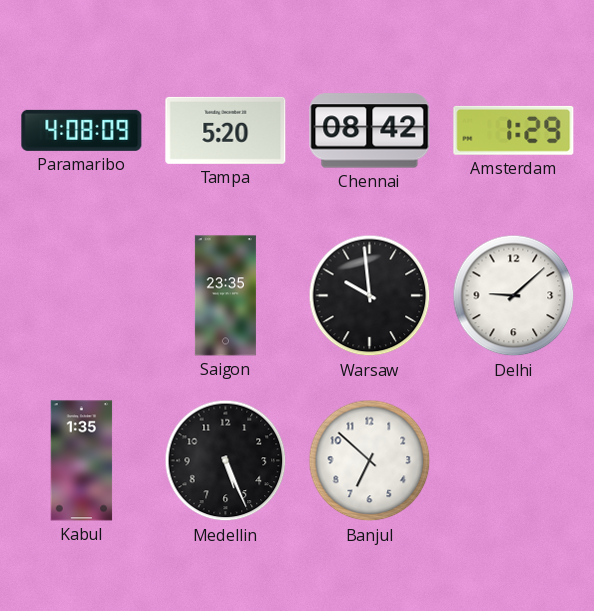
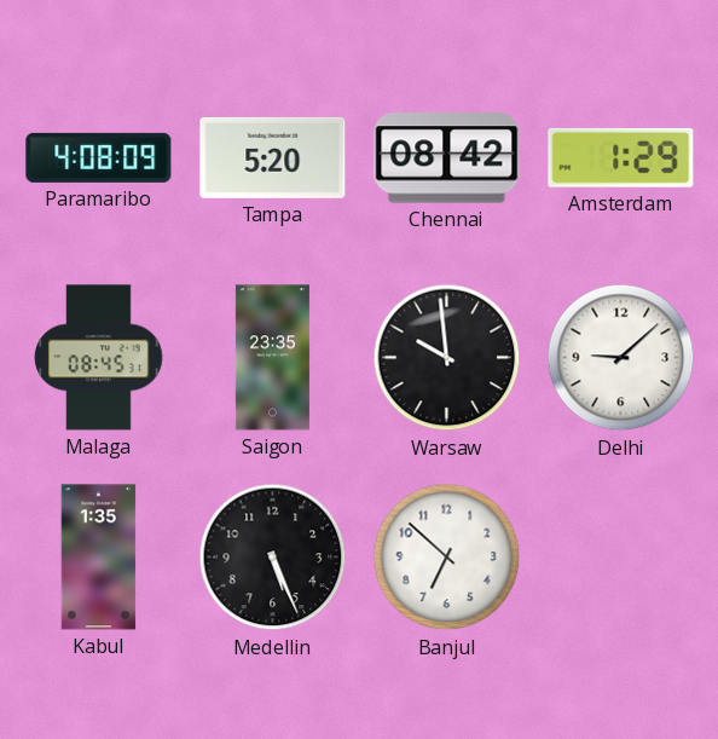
Malaga: none -> 08:45 (99, 358)
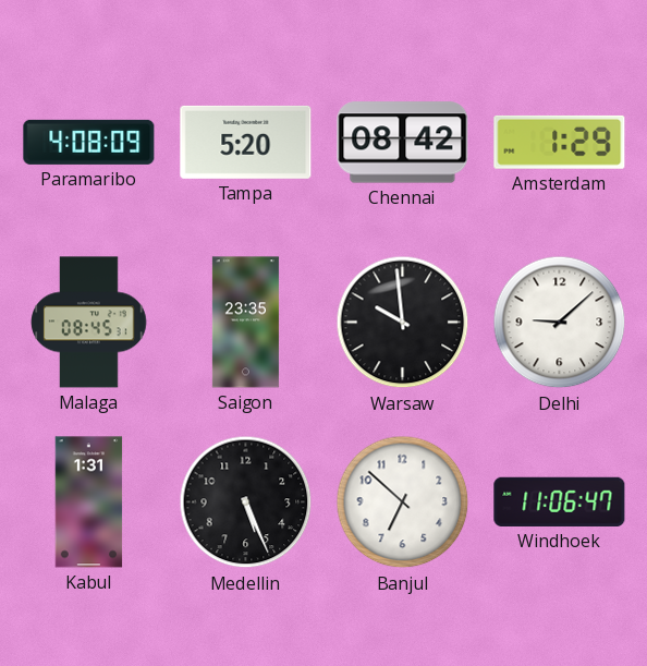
Kabul: 1:35 -> 1:31 (89, 502)
Windhoek: none -> 11:06 (560, 501)
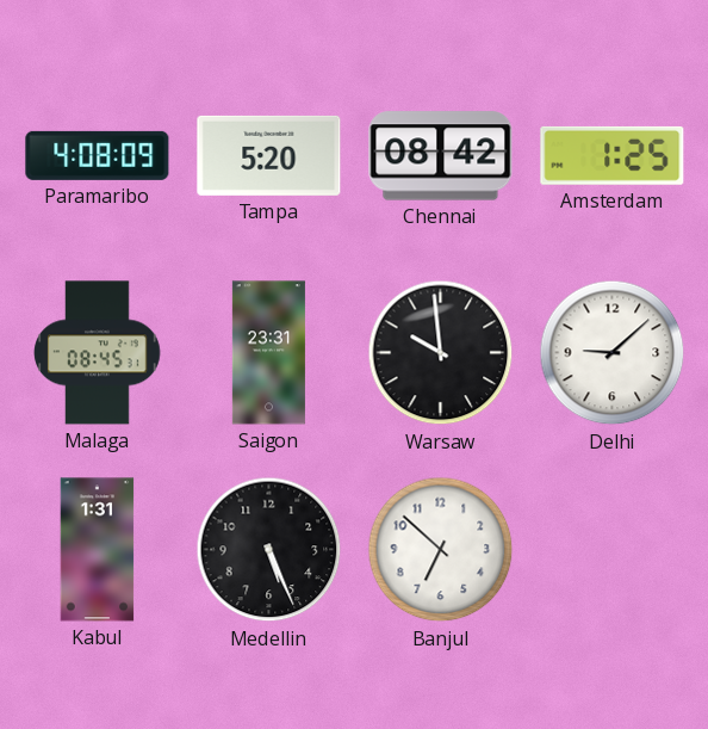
Amsterdam: 1:29 -> 1:25 (613, 155)
Saigon: 23:35 -> 23:31 (268, 353)
Windhoek: 11:06 -> none (560, 501)
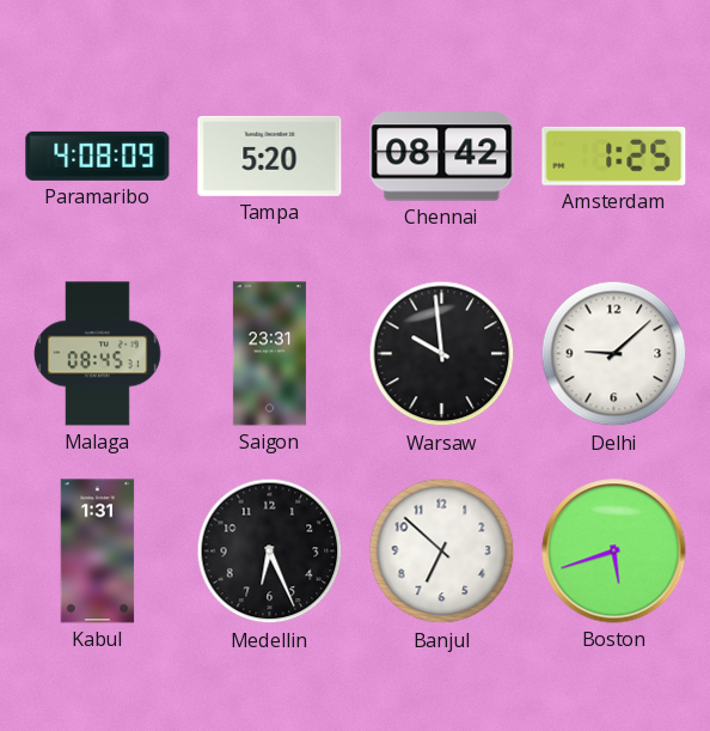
Medellin: 5:26 -> 6:26 (270, 552)
Boston: none -> 5:42 (614, 552)
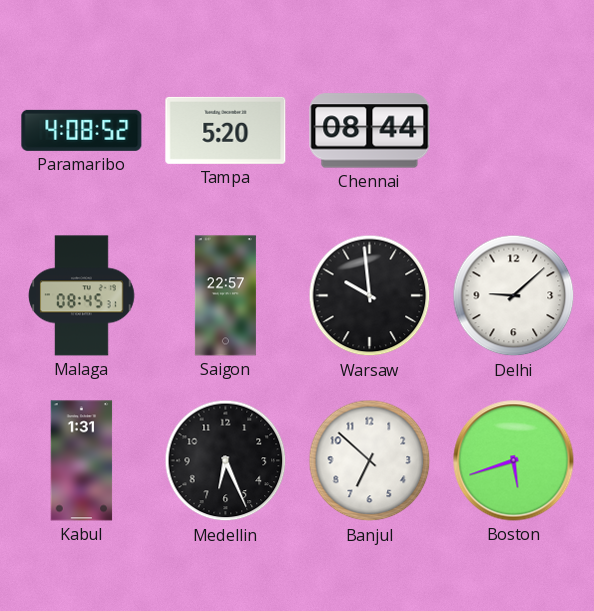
Paramaribo: 4:08:09 -> 4:08:52 (82, 130)
Chennai: 08:42 -> 08:44 (370, 131)
Amsterdam: 1:25 -> none (614, 156)
Saigon: 23:31 -> 22:57 (225, 296)
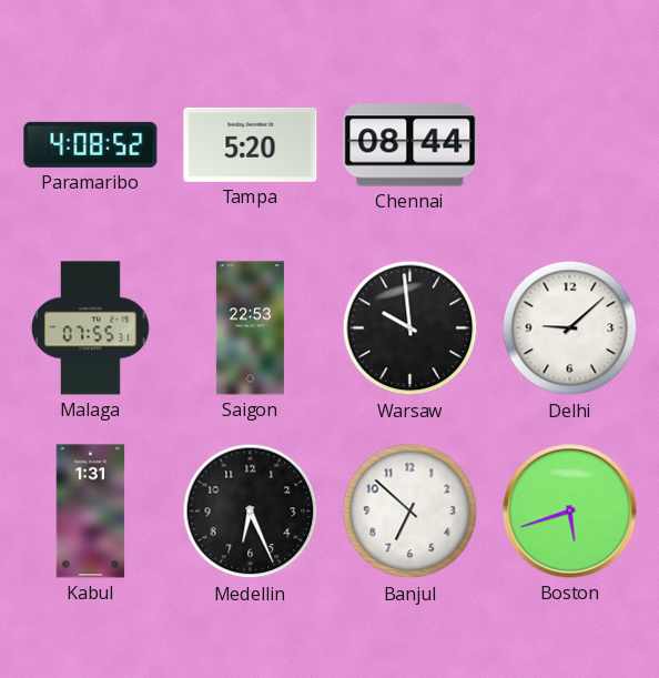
Malaga: 08:45 -> 07:55 (91, 328)
Saigon: 22:57 -> 22:53 (250, 328)
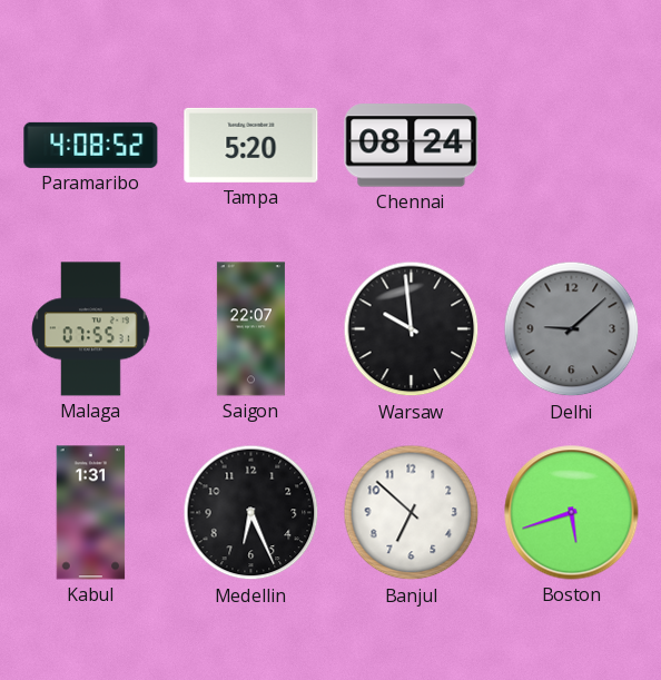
Chennai: 08:44 -> 08:24 (412, 146)
Saigon: 22:53 -> 22:07 (250, 329)
Delhi dial: white -> grey (572, 329)
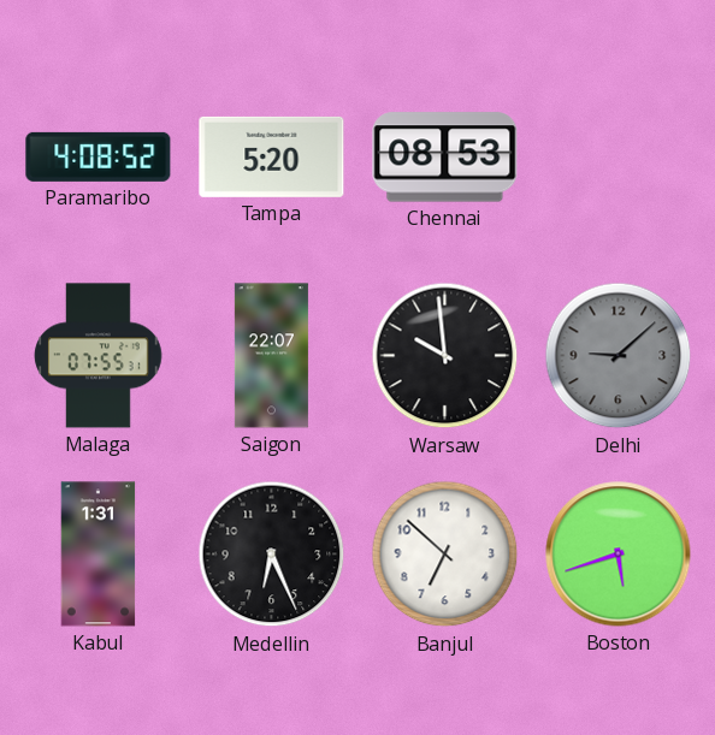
Chennai: 08:24 -> 08:53 (445, 158)
